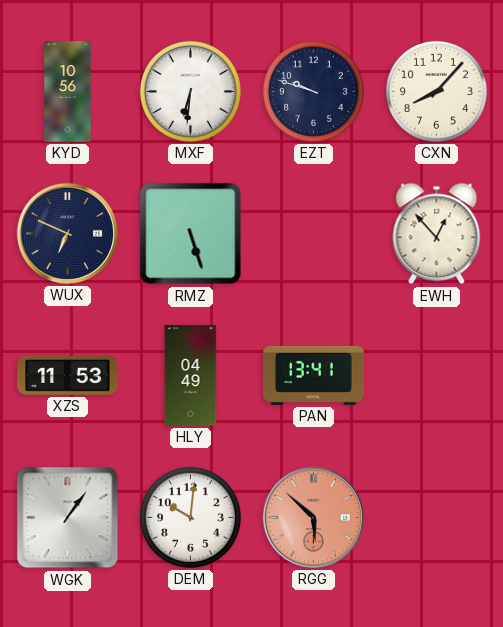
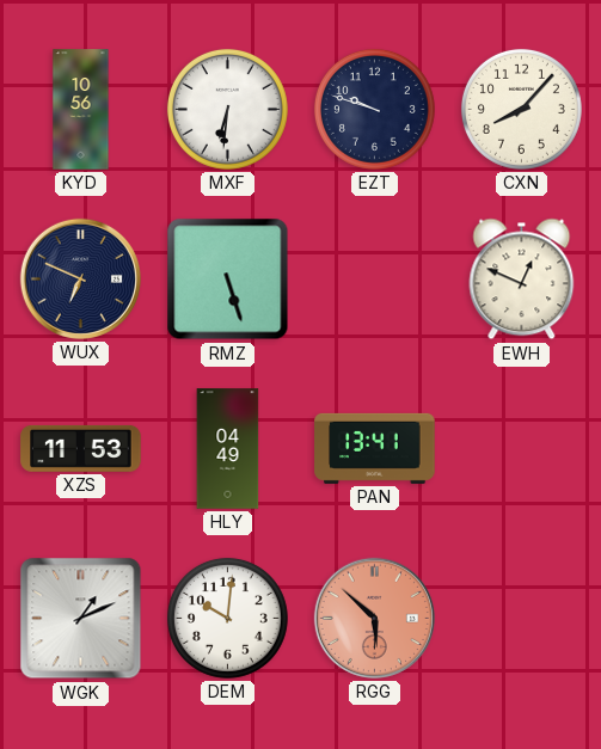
EWH: 12:53 -> 12:49 (522, 280)
WGK: 1:06 -> 1:11 (81, 619)
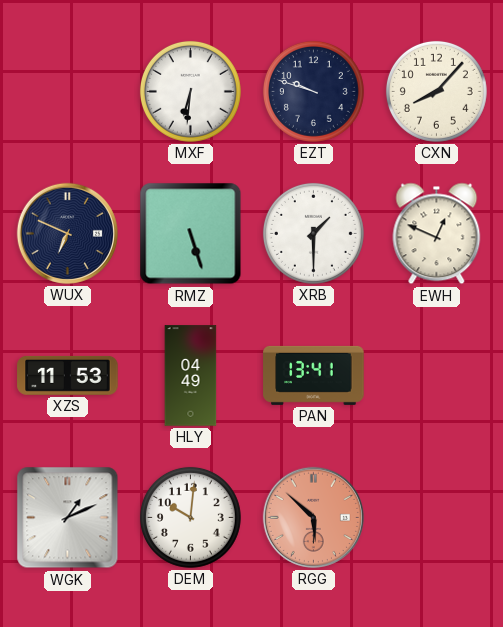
KYD: 10:56 -> none (81, 110)
XRB: none -> 1:30 (313, 233)
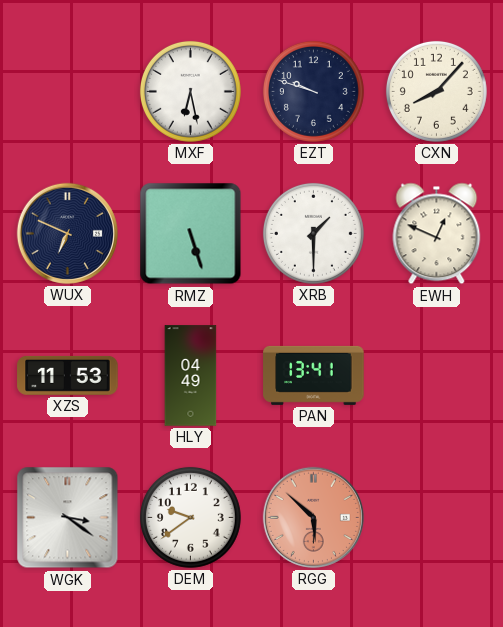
MXF: 6:31 -> 6:28 (190, 91)
WGK: 1:11 -> 3:21 (68, 518)
DEM: 10:01 -> 9:39 (190, 517)
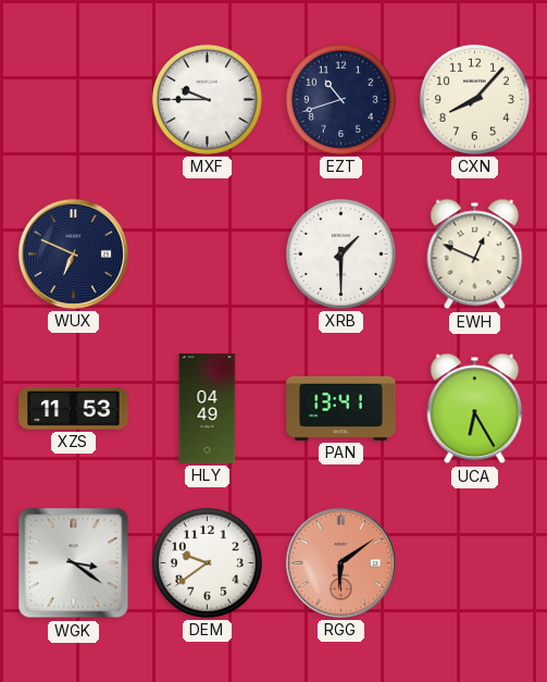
MXF: 6:28 -> 9:45 (207, 99)
EZT: 9:48 -> 10:42 (340, 99)
RMZ: 5:27 -> none (191, 234)
UCA: none -> 6:25 (475, 409)
RGG: 5:52 -> 6:09 (340, 562)
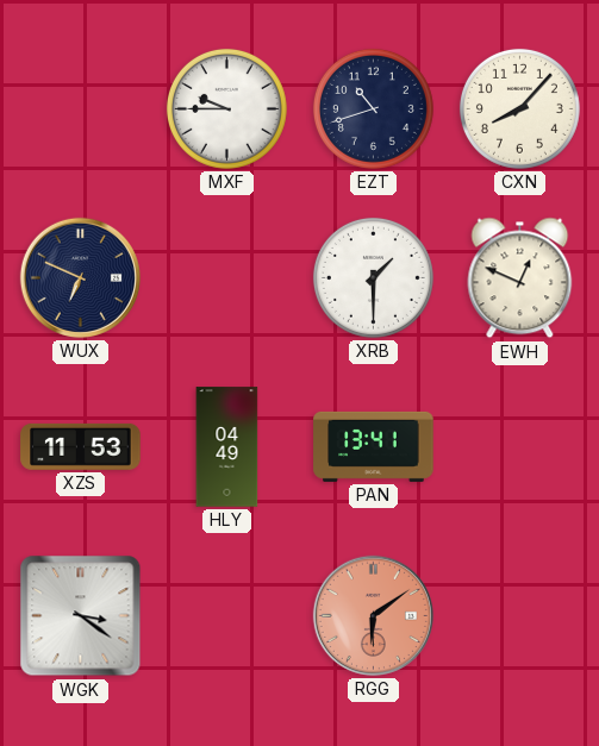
UCA: 6:25 -> none (475, 409)
DEM: 9:39 -> none (207, 562)
